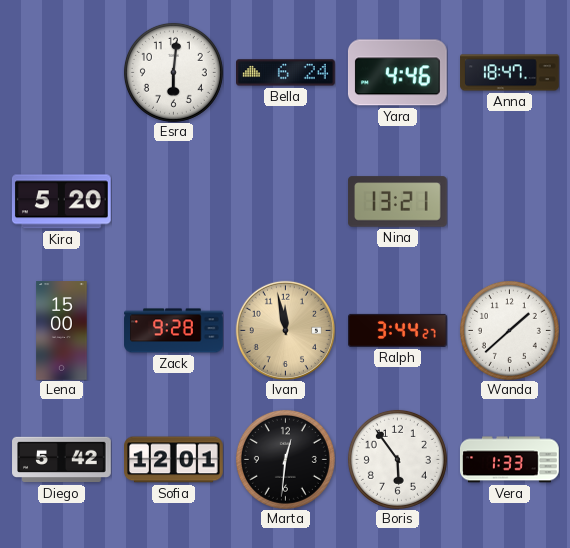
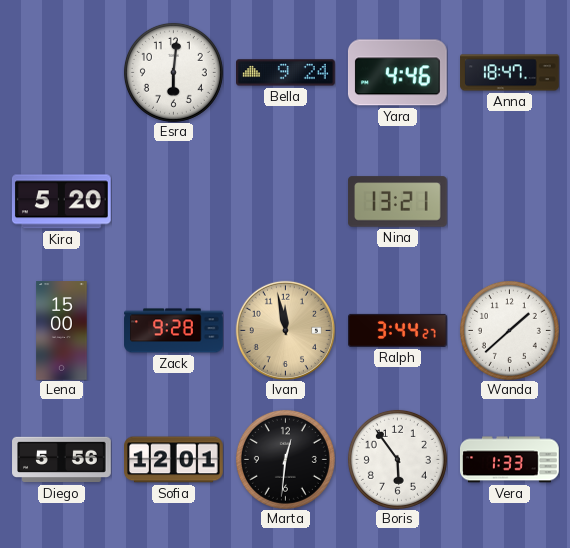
Bella: 6:24 -> 9:24 (286, 73)
Diego: 5:42 -> 5:56 (62, 460)
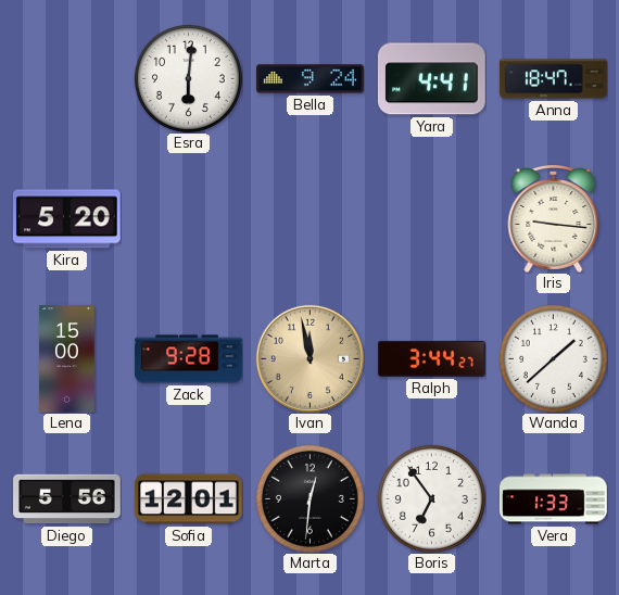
Yara: 4:46 -> 4:41 (431, 79)
Nina: 13:21 -> none (398, 202)
Iris: none -> 9:16 (554, 219)
Boris: 5:54 -> 6:54 (431, 498)
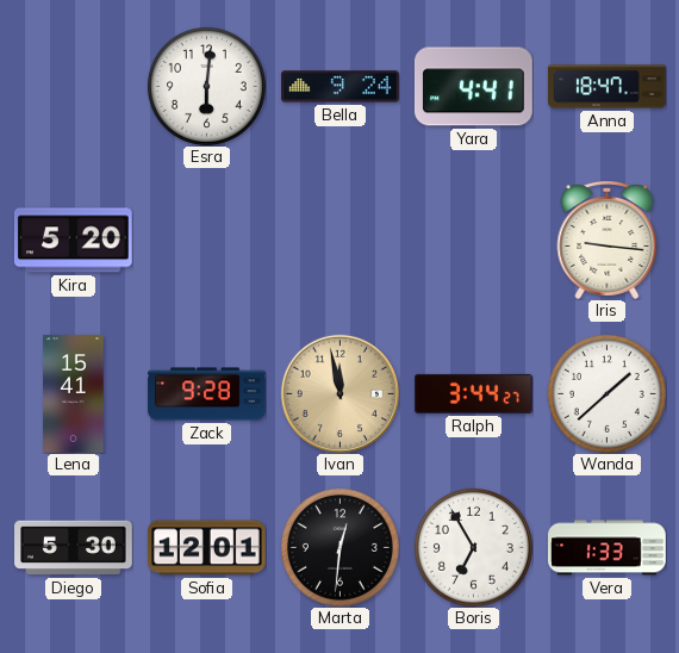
Lena: 15:00 -> 15:41 (74, 394)
Diego: 5:56 -> 5:30 (74, 548)
Boris: 6:54 -> 6:55 (473, 547)
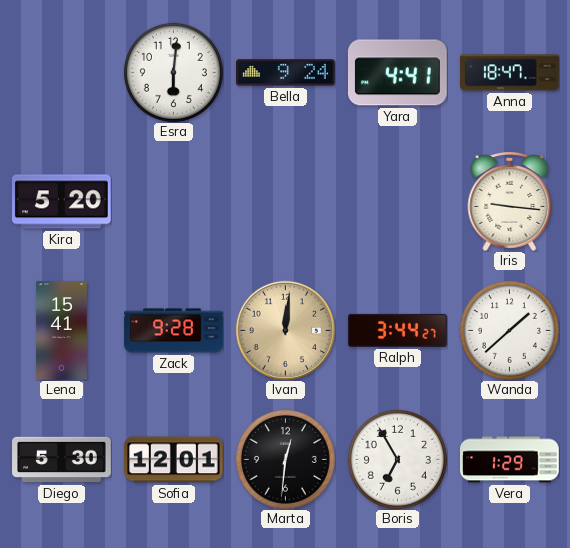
Ivan: 11:58 -> 12:01 (285, 330)
Vera: 1:33 -> 1:29 (510, 460)
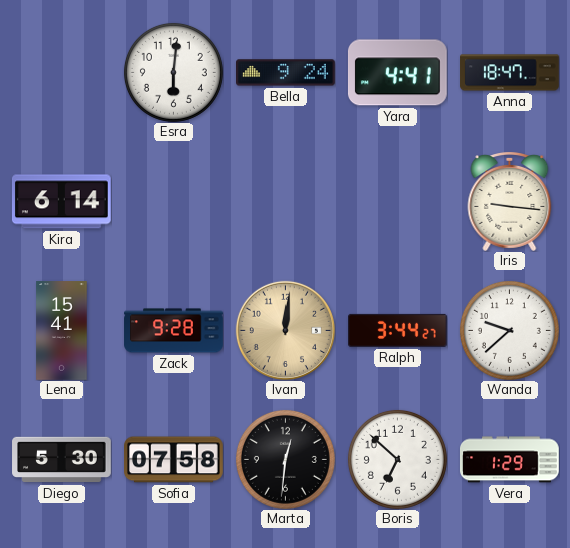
Kira: 5:20 -> 6:14 (61, 202)
Wanda: 1:38 -> 9:38 (509, 330)
Sofia: 12:01 -> 07:58 (174, 460)
Boris: 6:55 -> 6:52 (397, 459)
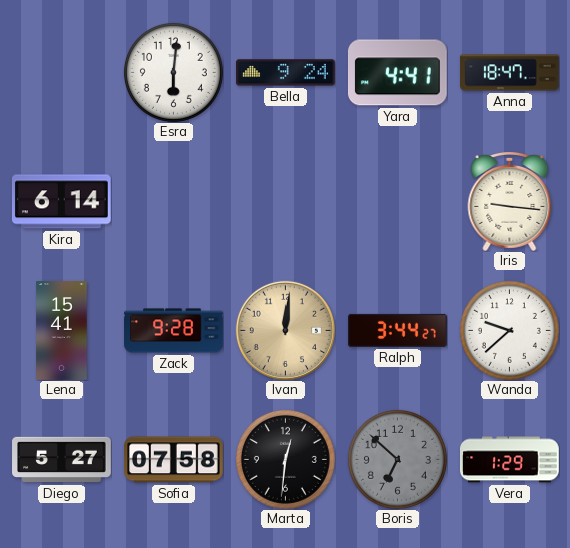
Diego: 5:30 -> 5:27 (62, 460)
Boris dial: white -> grey (397, 459)
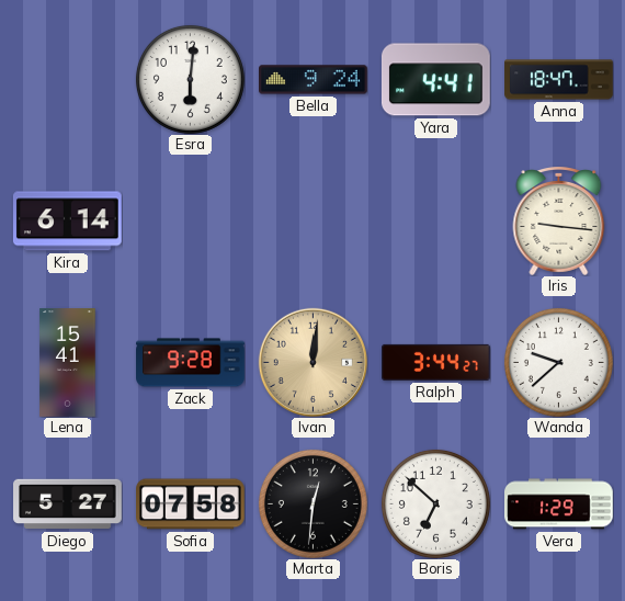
Boris dial: grey -> white (435, 503)
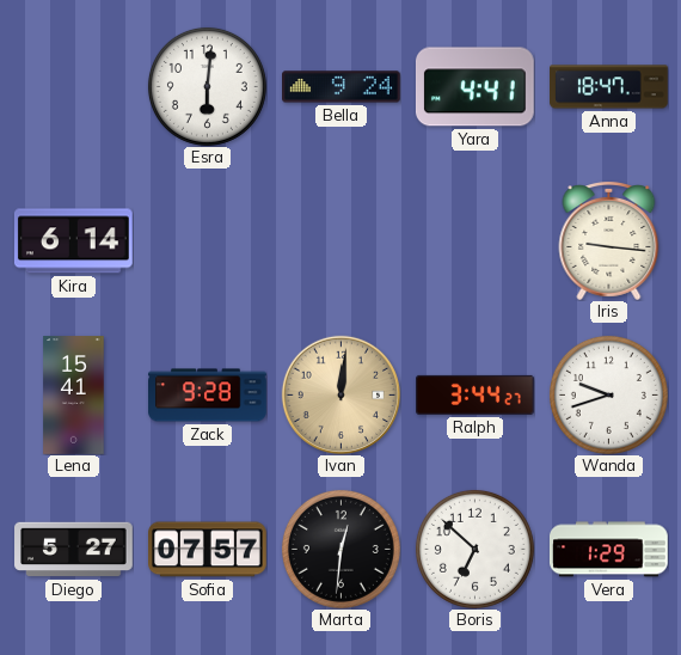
Wanda: 9:38 -> 9:42 (608, 394)
Sofia: 07:58 -> 07:57 (208, 550)
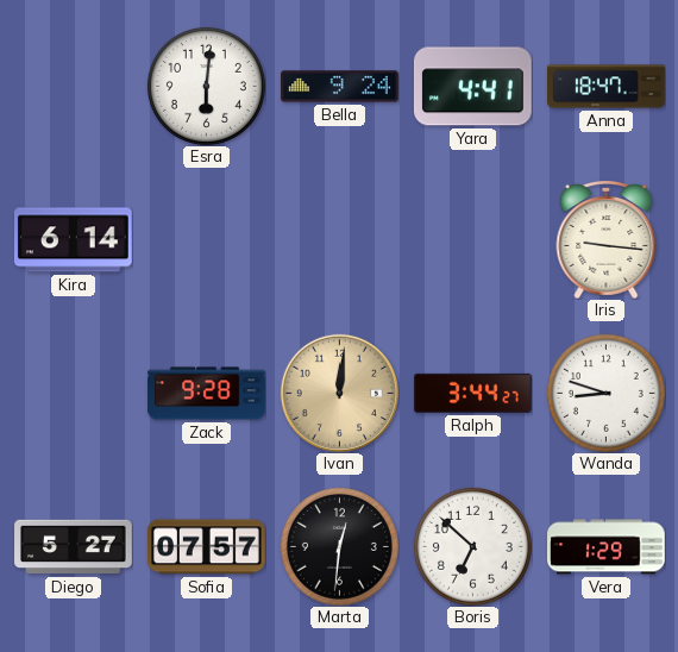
Lena: 15:41 -> none (74, 396)
Wanda: 9:42 -> 8:48 (605, 393)
